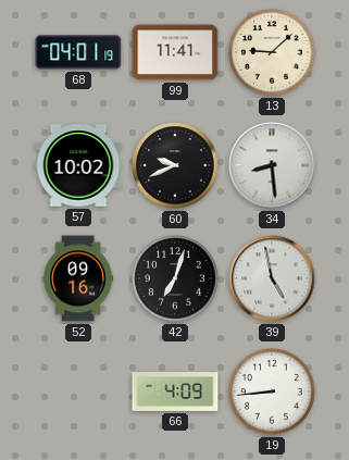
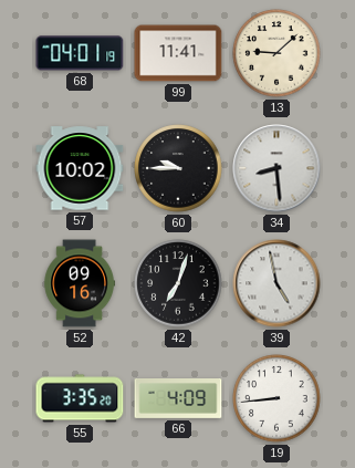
60: 9:41 -> 9:45 (178, 168)
55: none -> 3:35 (80, 398)
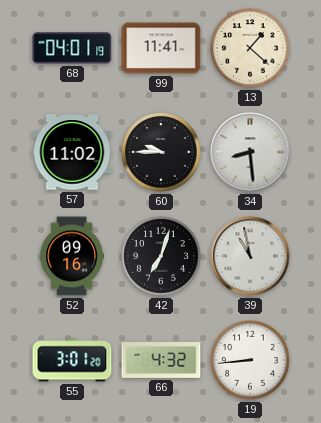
13: 9:08 -> 1:22 (250, 48)
57: 10:02 -> 11:02 (72, 152)
39: 4:58 -> 10:58 (250, 256)
55: 3:35 -> 3:01 (72, 360)
66: 4:09 -> 4:32 (161, 361)
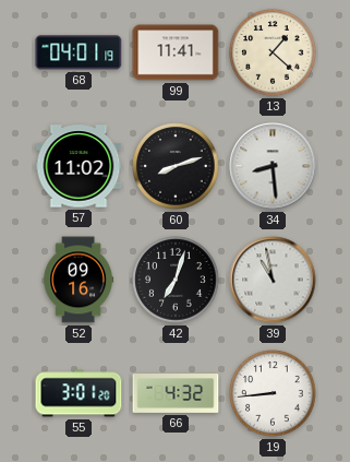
60: 9:45 -> 8:12 (176, 166)
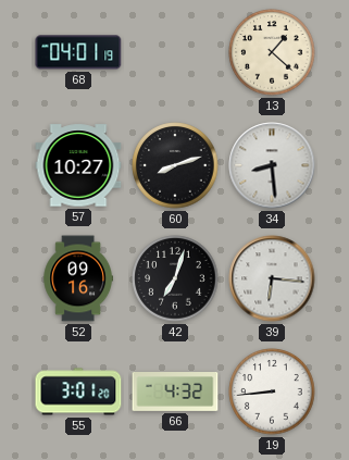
99: 11:41 -> none (176, 52)
57: 11:02 -> 10:27 (78, 165)
39: 10:58 -> 6:16 (272, 278)
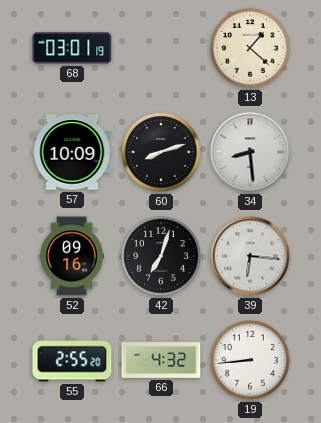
68: 04:01 -> 03:01 (72, 48)
57: 10:27 -> 10:09 (72, 152)
55: 3:01 -> 2:55 (72, 360)
